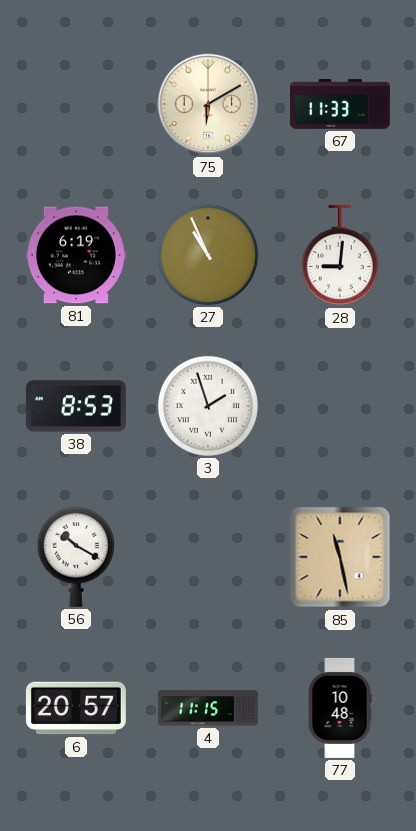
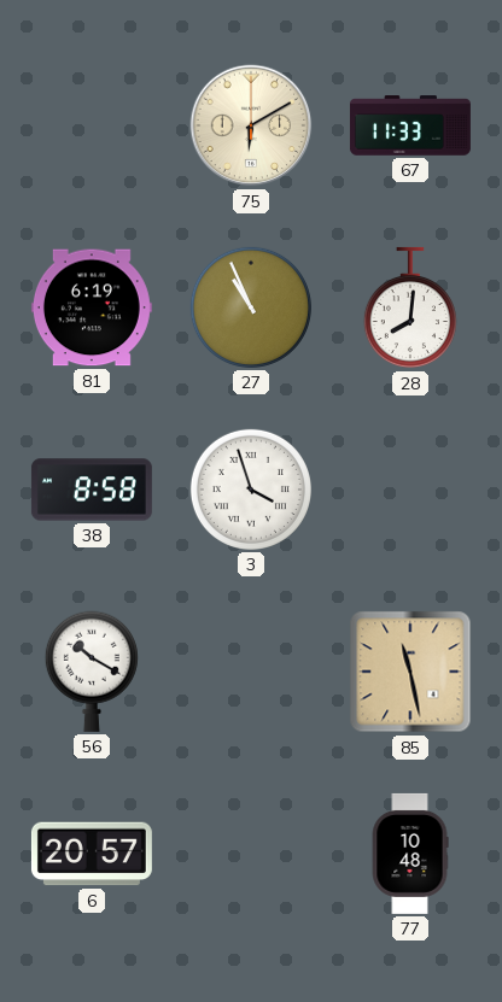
28: 9:01 -> 8:01 (410, 307)
38: 8:53 -> 8:58 (92, 490)
3: 1:57 -> 3:57 (251, 490)
4: 11:15 -> none (208, 708)
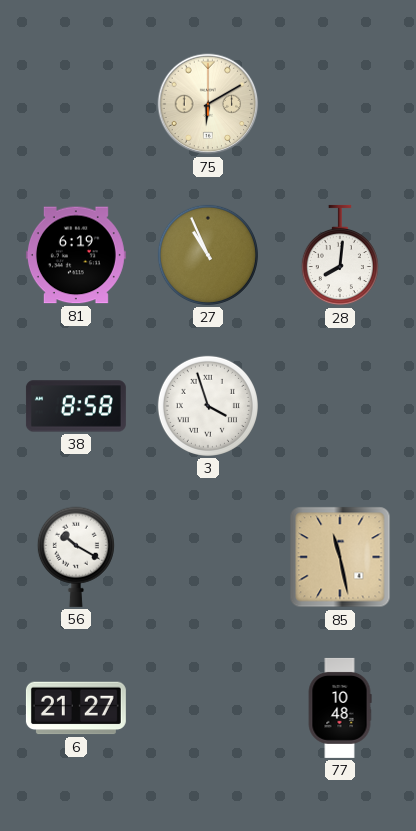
67: 11:33 -> none (410, 125)
6: 20:57 -> 21:27 (76, 708)
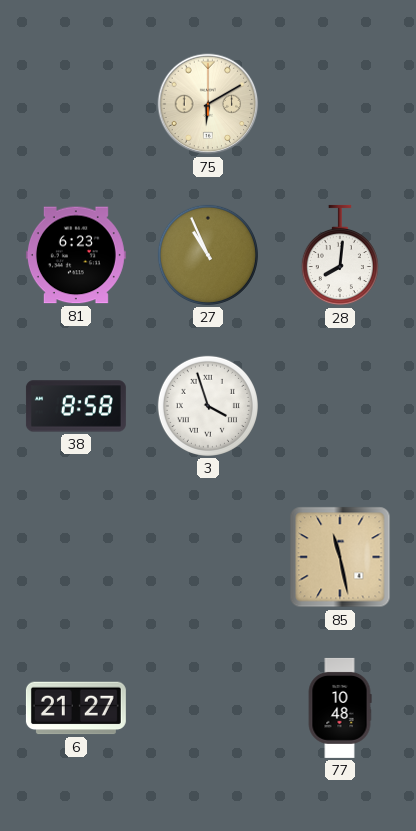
81: 6:19 -> 6:23 (76, 255)
56: 10:20 -> none (76, 557)
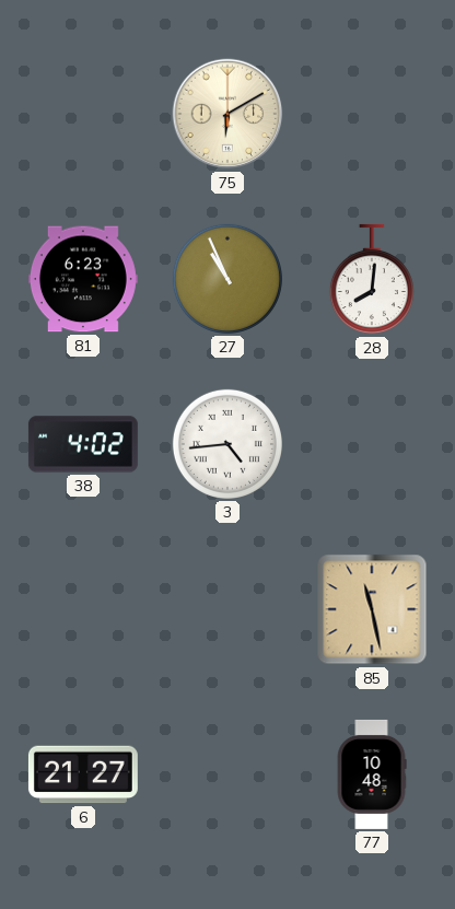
38: 8:58 -> 4:02 (83, 444)
3: 3:57 -> 4:44 (227, 444)
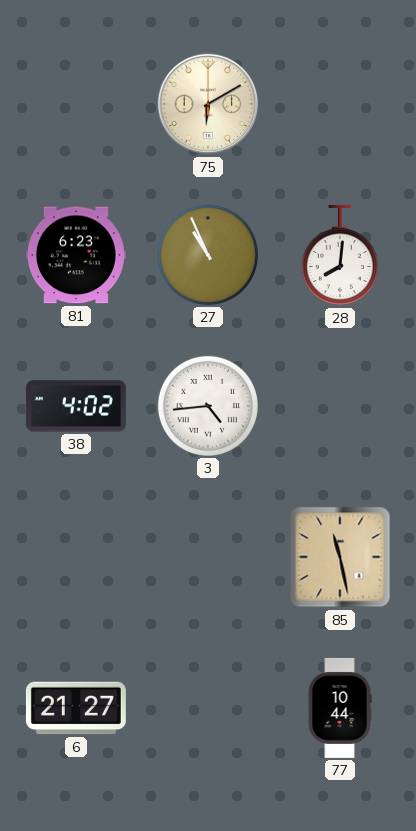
77: 10:48 -> 10:44 (340, 708)
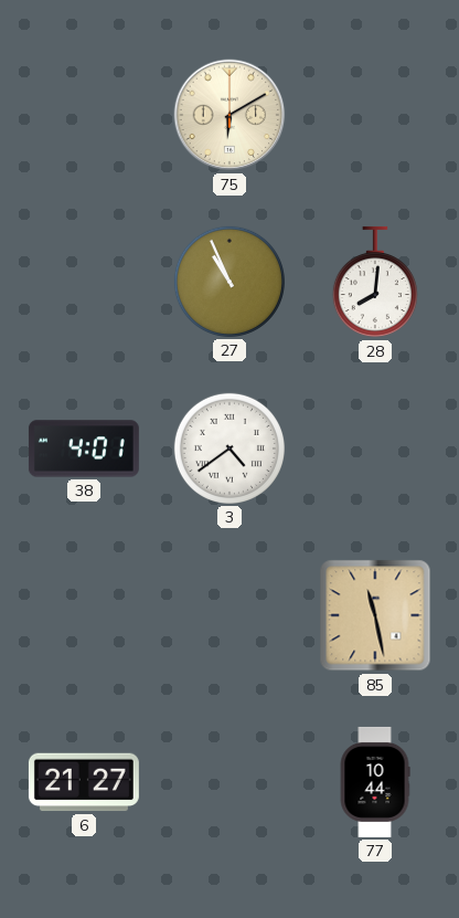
81: 6:23 -> none (76, 255)
38: 4:02 -> 4:01 (84, 449)
3: 4:44 -> 4:39 (229, 449)
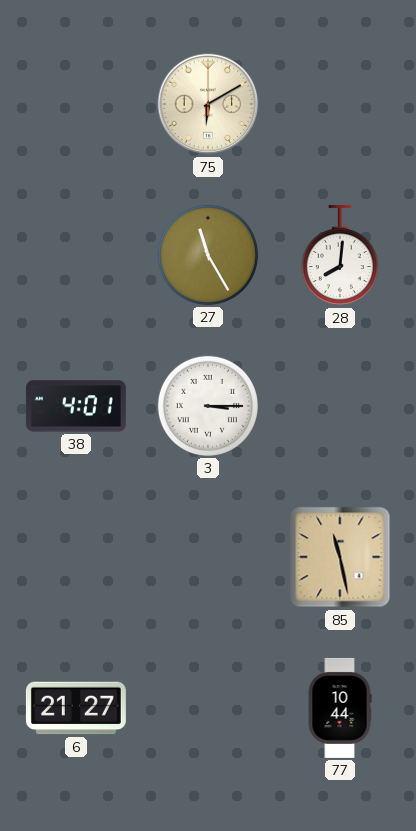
27: 10:56 -> 11:25 (208, 255)
3: 4:39 -> 3:15 (208, 406)
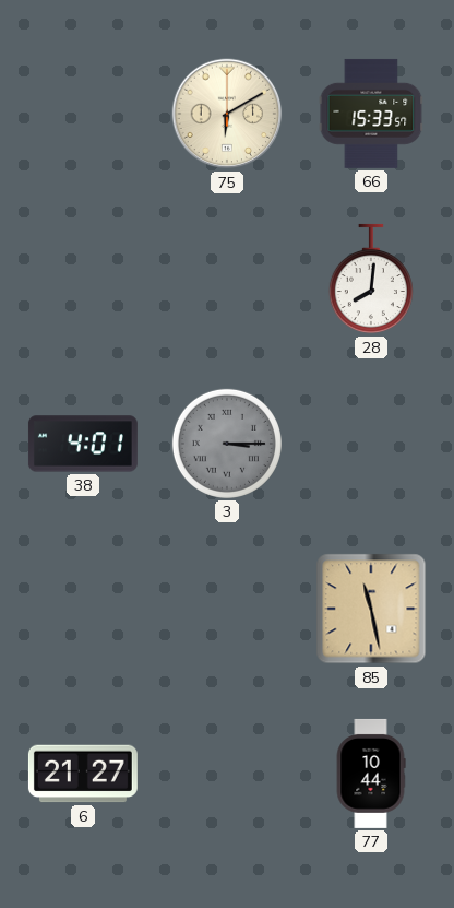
66: none -> 15:33 (371, 114)
27: 11:25 -> none (208, 255)
3 dial: white -> grey (227, 444)
